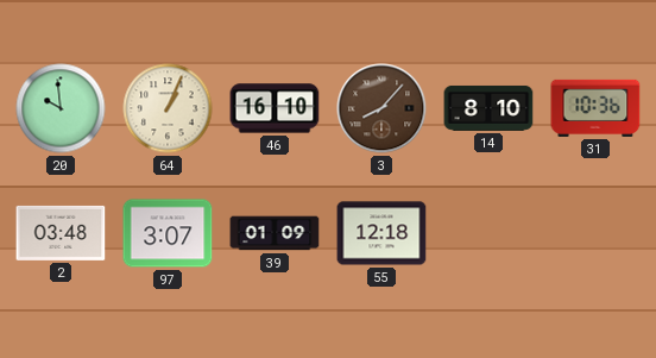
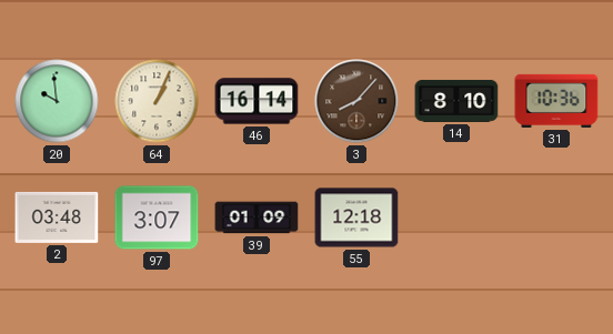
46: 16:10 -> 16:14 (257, 101)
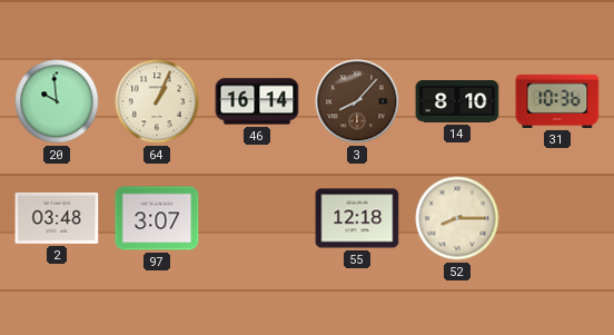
39: 01:09 -> none (257, 217)
52: none -> 8:15 (457, 218)
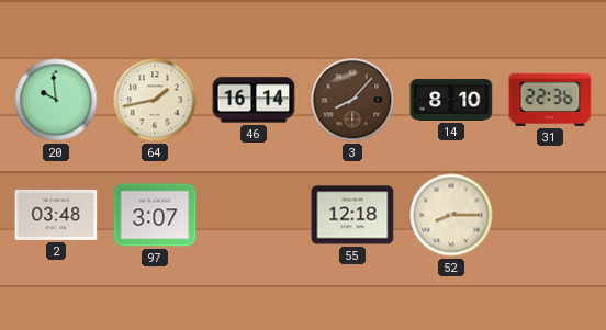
64: 1:04 -> 1:43 (155, 100)
31: 10:36 -> 22:36 (550, 100)
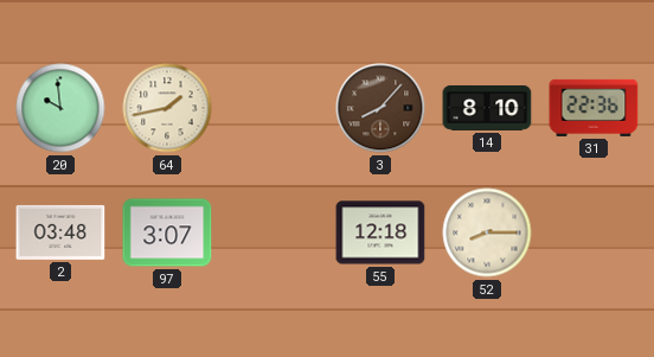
46: 16:14 -> none (254, 100)
